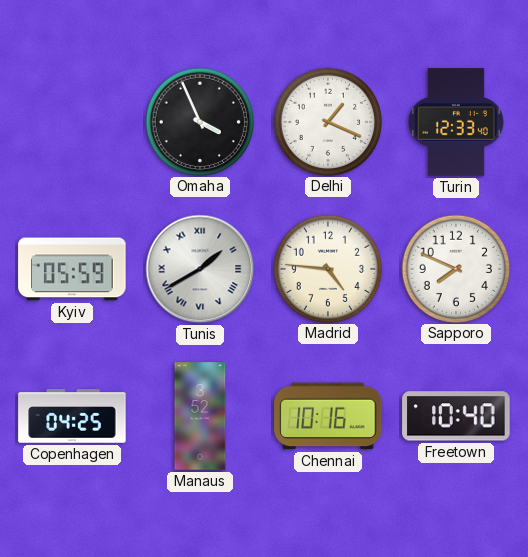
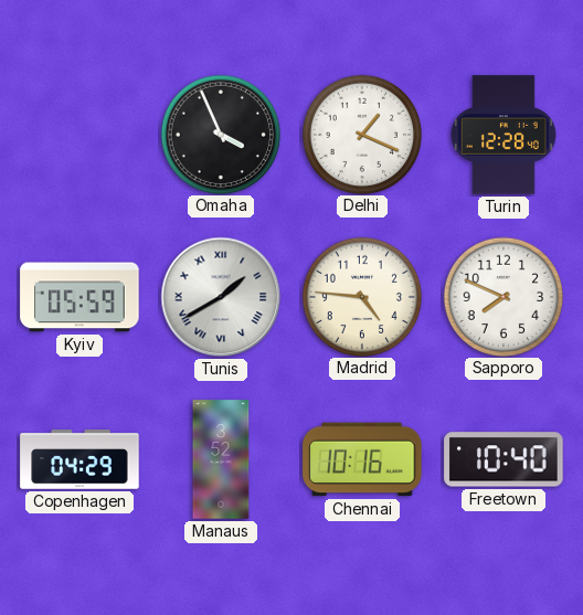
Turin: 12:33 -> 12:28 (504, 135)
Copenhagen: 04:25 -> 04:29 (79, 459)
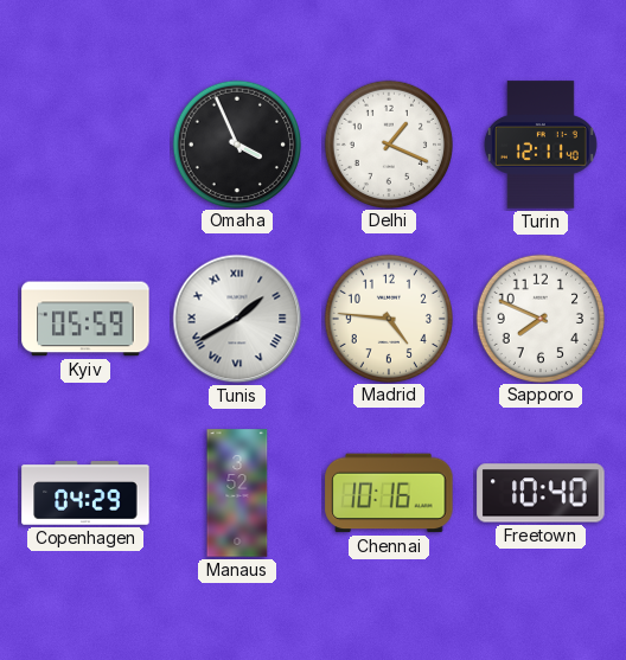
Turin: 12:28 -> 12:11 (541, 145)
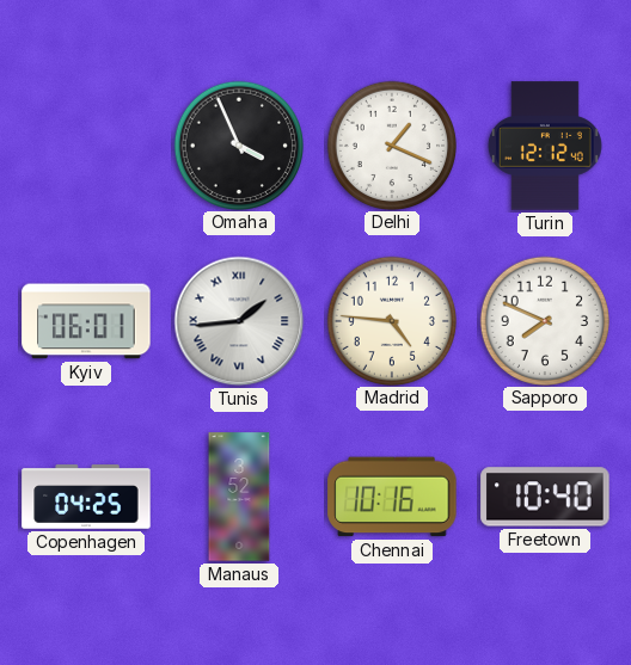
Turin: 12:11 -> 12:12 (545, 146)
Kyiv: 05:59 -> 06:01 (86, 321)
Tunis: 1:40 -> 1:44 (239, 321)
Copenhagen: 04:29 -> 04:25 (86, 497)
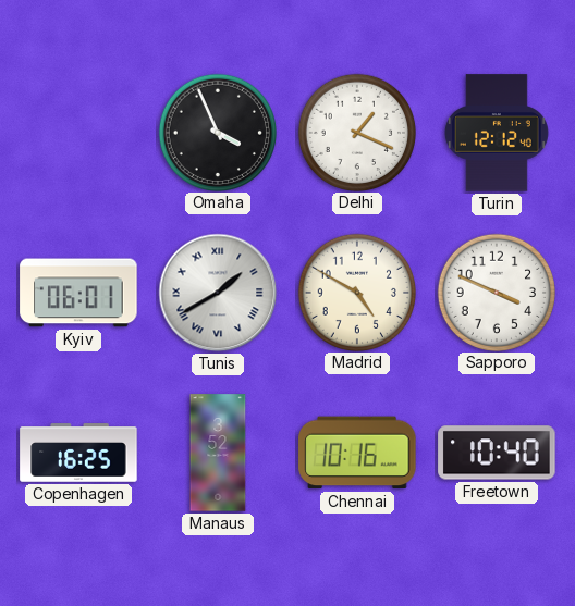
Tunis: 1:44 -> 1:40 (218, 293)
Madrid: 4:46 -> 4:50 (356, 292)
Sapporo: 7:49 -> 3:49 (496, 292)
Copenhagen: 04:25 -> 16:25 (78, 453)
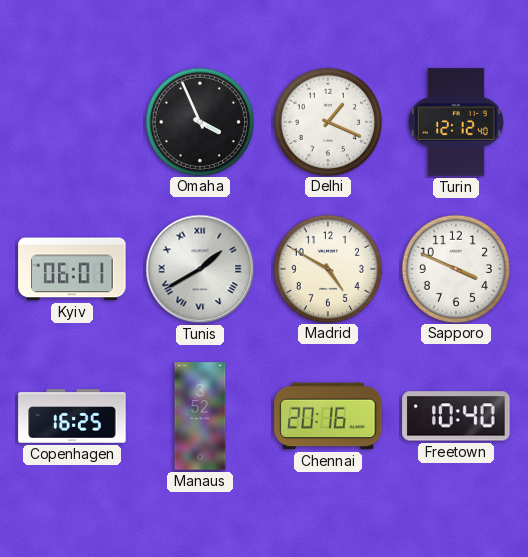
Chennai: 10:16 -> 20:16 (328, 416)
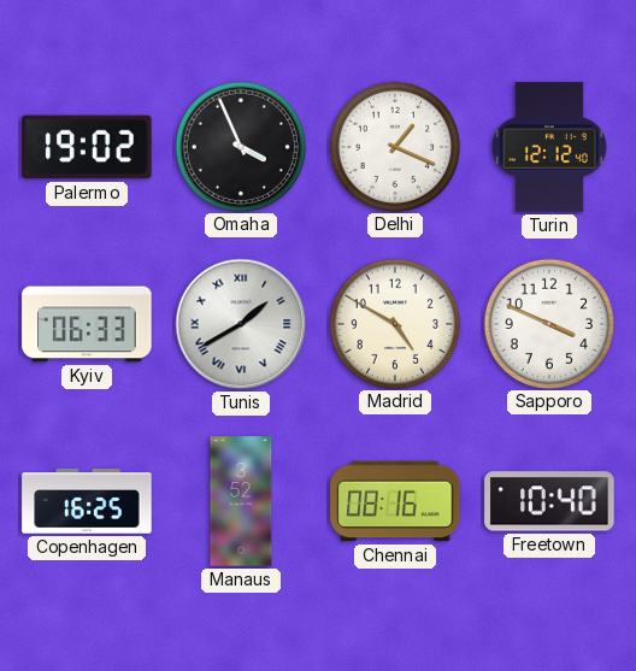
Palermo: none -> 19:02 (87, 147)
Kyiv: 06:01 -> 06:33 (87, 324)
Chennai: 20:16 -> 08:16 (395, 501)
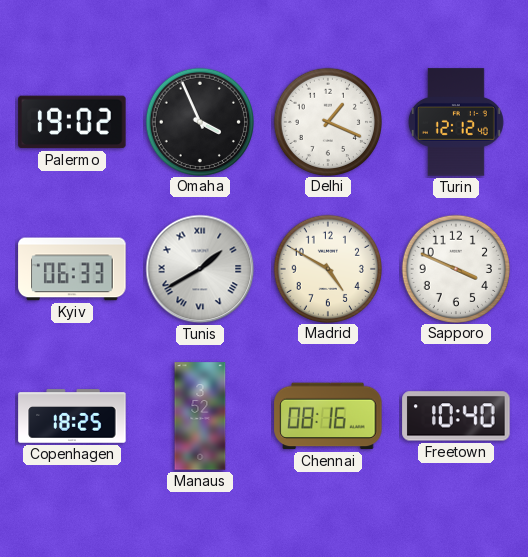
Copenhagen: 16:25 -> 18:25 (72, 416)
